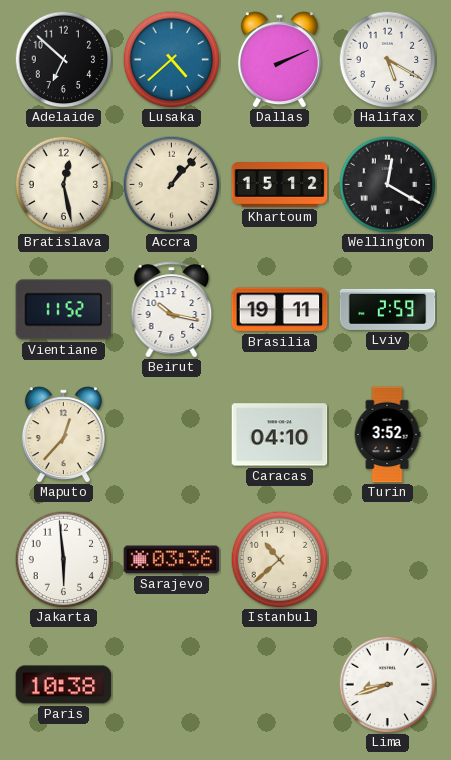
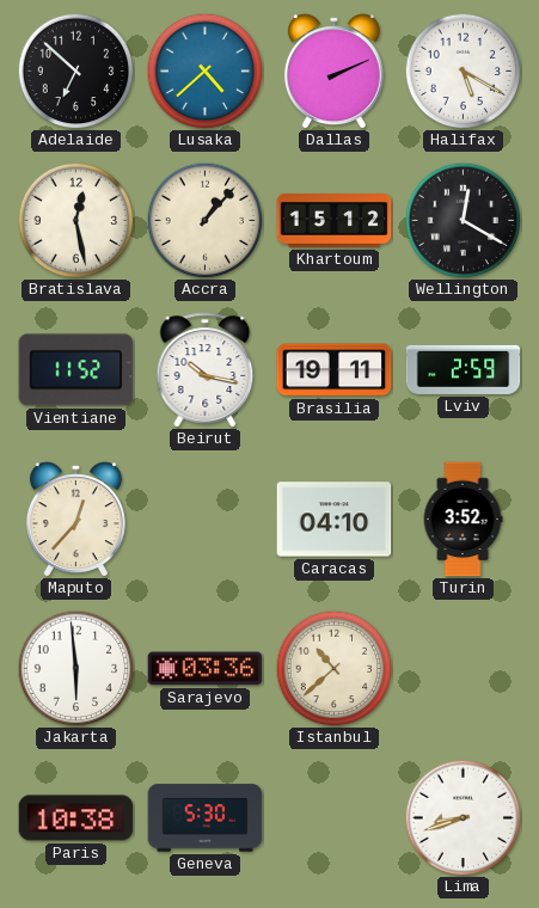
Geneva: none -> 5:30 (206, 818)
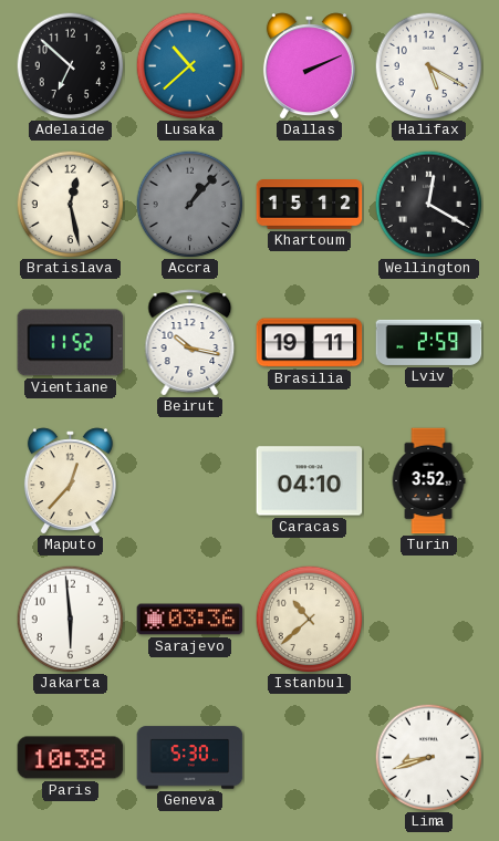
Lusaka: 4:38 -> 10:38 (189, 65)
Accra dial: cream -> grey (189, 204)
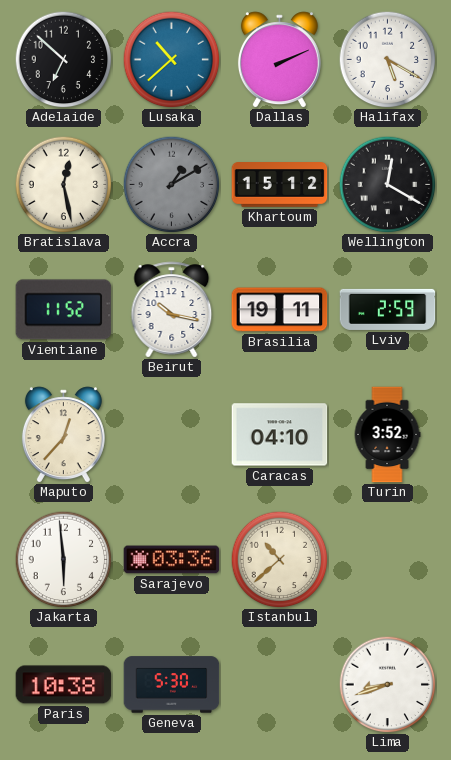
Accra: 1:07 -> 1:10 (171, 184)
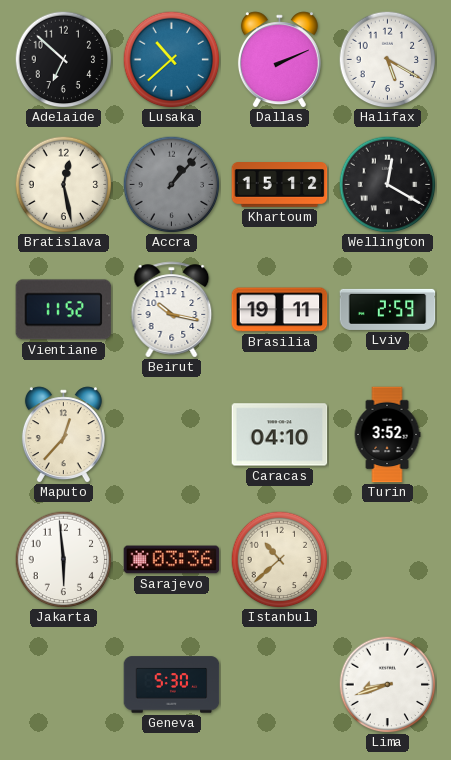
Accra: 1:10 -> 1:07 (171, 184)
Paris: 10:38 -> none (64, 685)
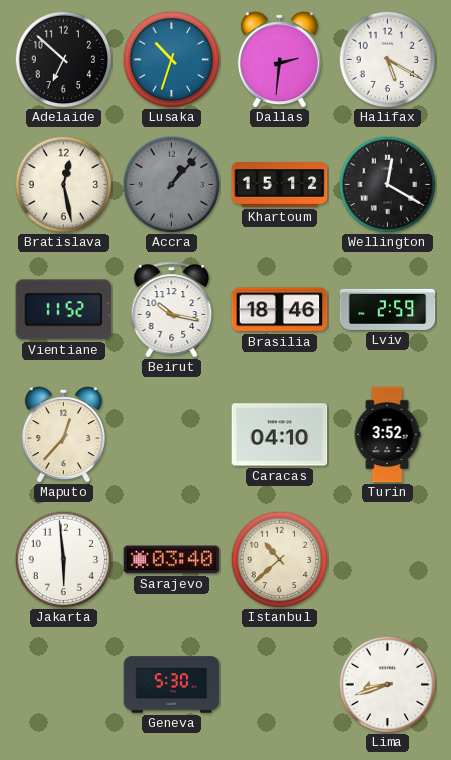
Lusaka: 10:38 -> 10:33 (171, 59)
Dallas: 2:11 -> 2:31 (279, 60)
Brasilia: 19:11 -> 18:46 (280, 310)
Sarajevo: 03:36 -> 03:40 (172, 560)
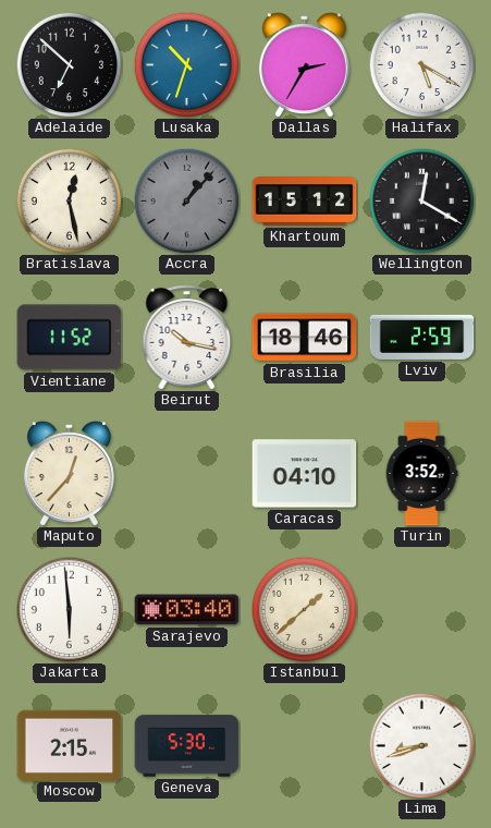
Dallas: 2:31 -> 2:35 (304, 65)
Istanbul: 10:38 -> 1:38 (304, 609)
Moscow: none -> 2:15 (70, 745)
